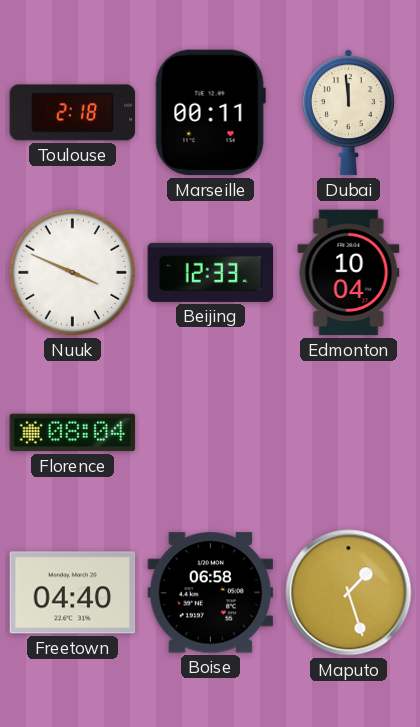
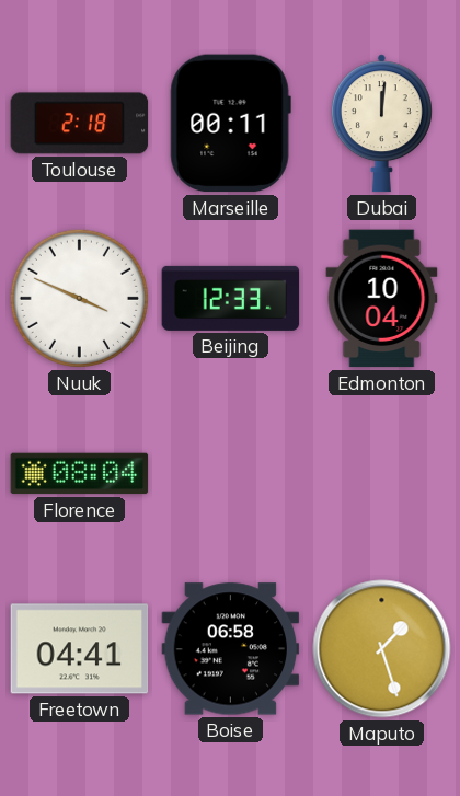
Dubai: 11:59 -> 12:01 (381, 124)
Freetown: 04:40 -> 04:41 (80, 649)
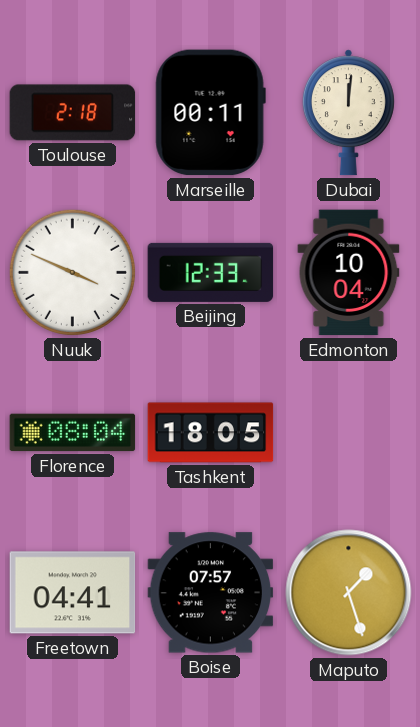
Tashkent: none -> 18:05 (211, 433)
Boise: 06:58 -> 07:57 (211, 593)
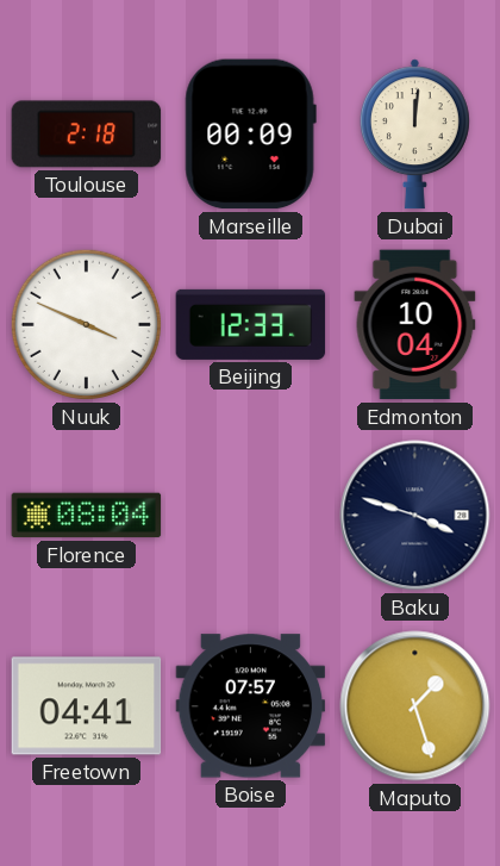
Marseille: 00:11 -> 00:09 (250, 135)
Tashkent: 18:05 -> none (211, 433)
Baku: none -> 3:48 (415, 516)
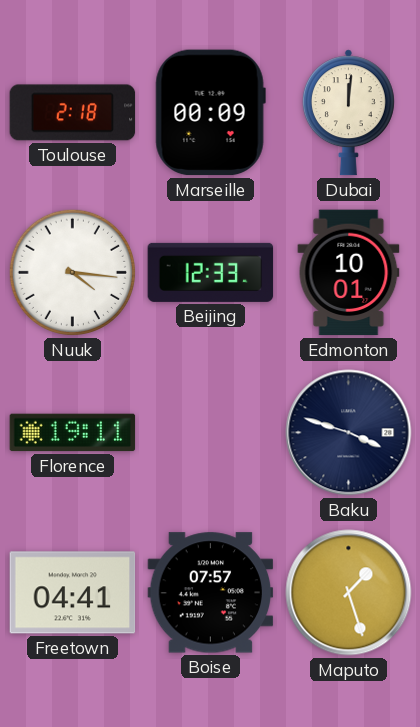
Nuuk: 3:49 -> 4:16 (72, 272)
Edmonton: 10:04 -> 10:01 (349, 273)
Florence: 08:04 -> 19:11 (73, 433)
